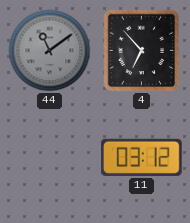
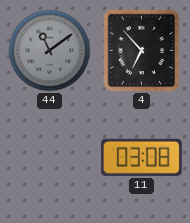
11: 03:12 -> 03:08 (142, 157)
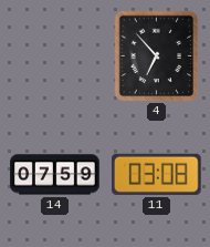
44: 11:09 -> none (50, 51)
14: none -> 07:59 (55, 175)
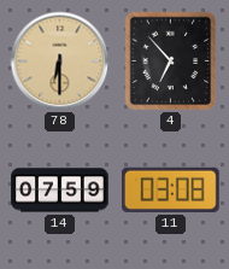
78: none -> 6:30 (60, 62)
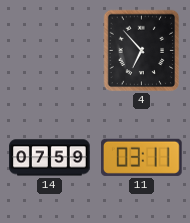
78: 6:30 -> none (60, 62)
11: 03:08 -> 03:11 (142, 157)
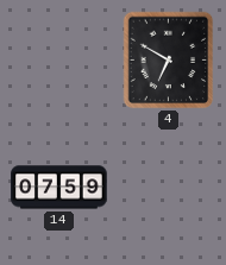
4: 6:53 -> 6:50 (169, 61)
11: 03:11 -> none (142, 157)
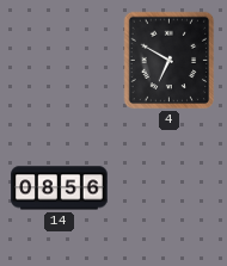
14: 07:59 -> 08:56 (60, 188)
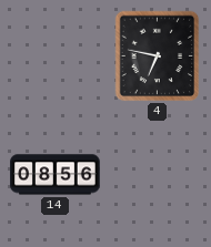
4: 6:50 -> 6:47 (158, 56)
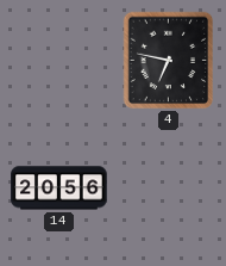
14: 08:56 -> 20:56 (59, 188)
